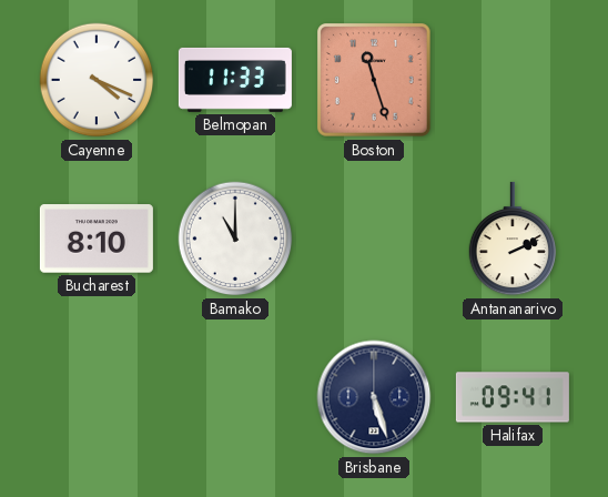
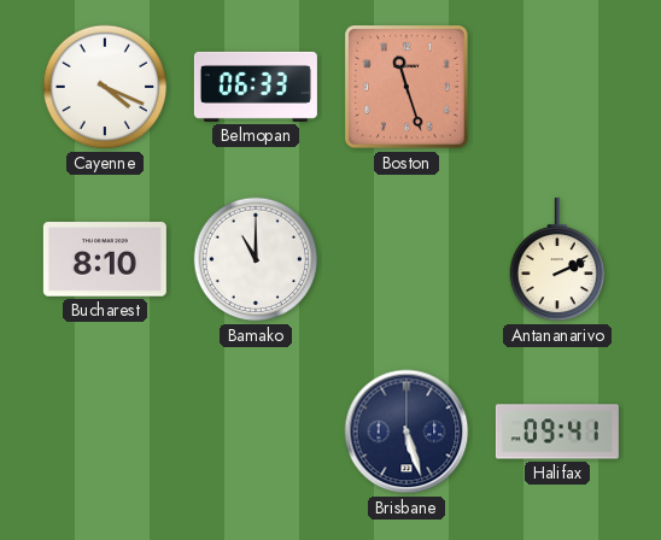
Belmopan: 11:33 -> 06:33 (256, 87)
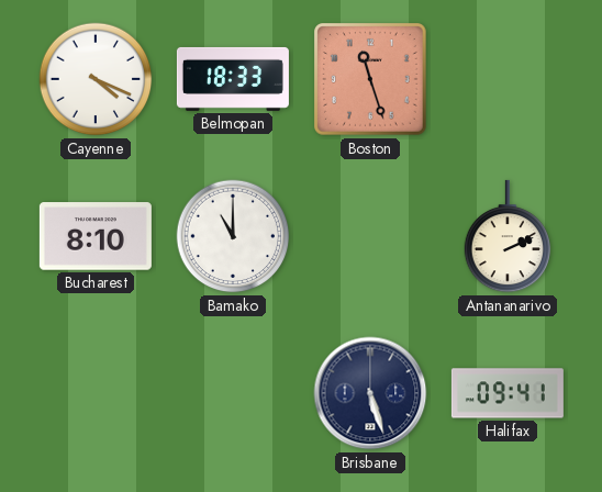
Belmopan: 06:33 -> 18:33 (233, 79)
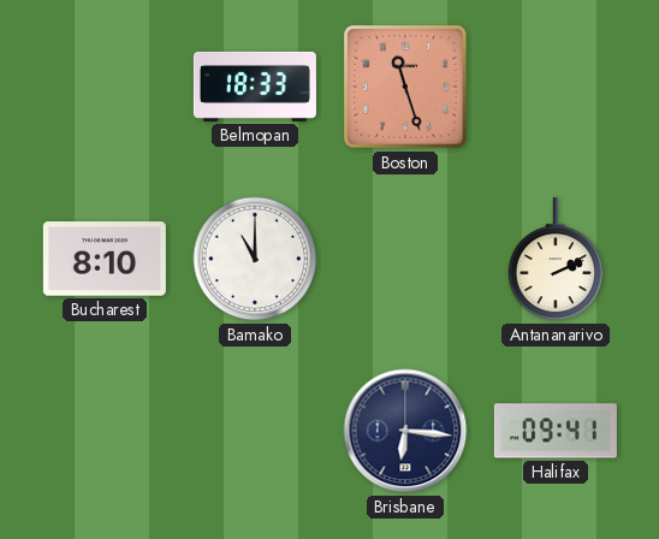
Cayenne: 4:19 -> none (96, 79)
Brisbane: 5:27 -> 6:16 (405, 431)
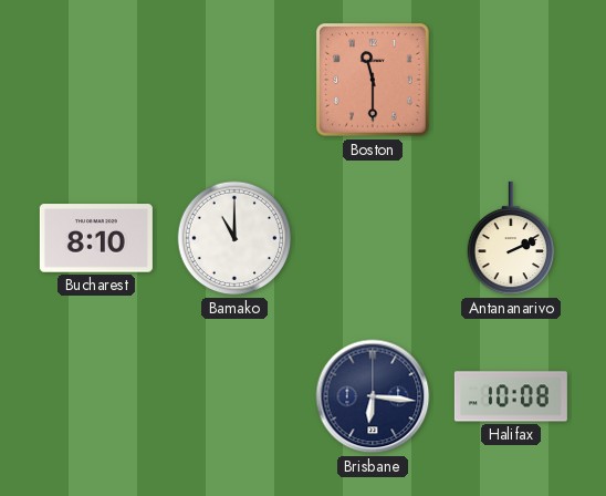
Belmopan: 18:33 -> none (255, 87)
Boston: 11:27 -> 11:30 (374, 81)
Halifax: 09:41 -> 10:08 (511, 396)
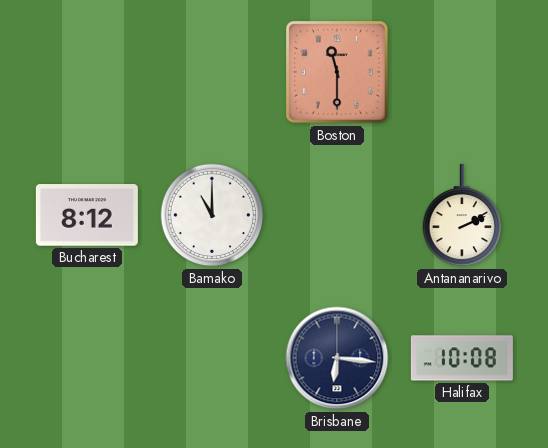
Bucharest: 8:10 -> 8:12 (87, 215)
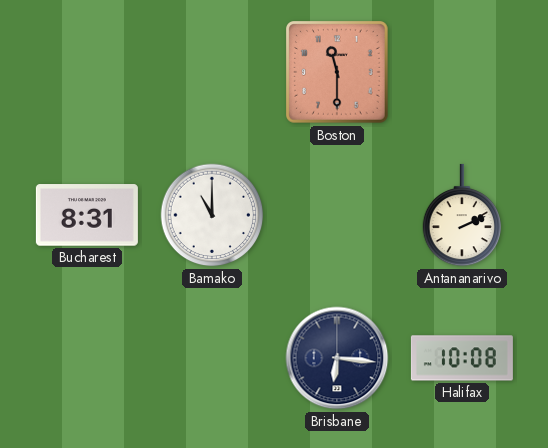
Bucharest: 8:12 -> 8:31 (87, 215)
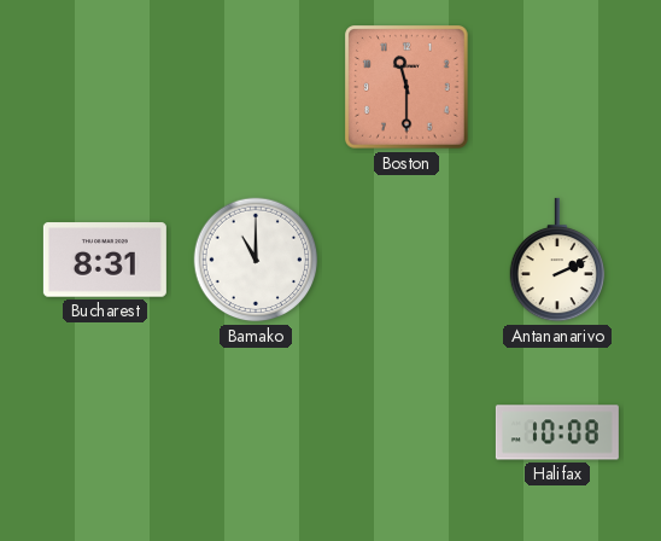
Brisbane: 6:16 -> none (337, 358)
